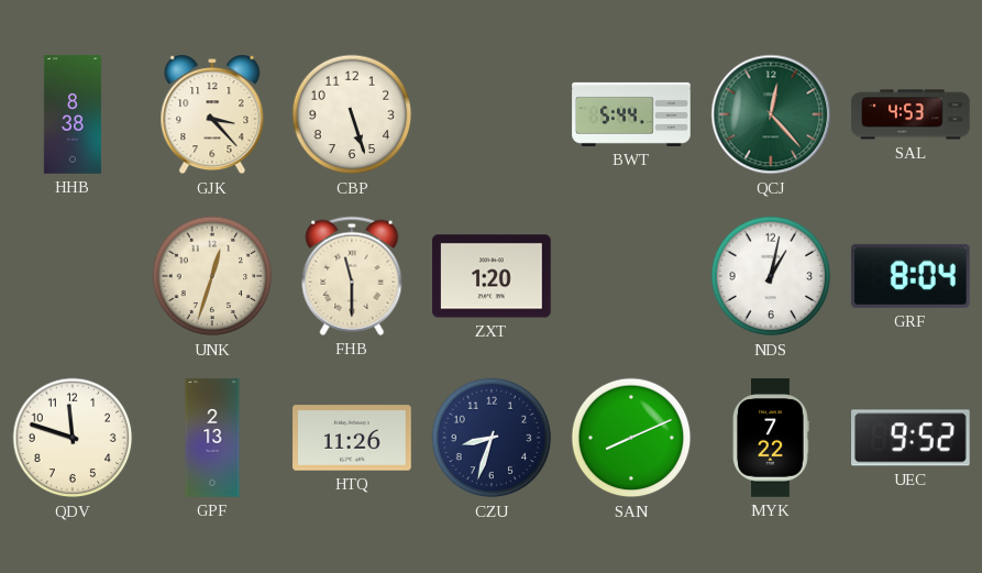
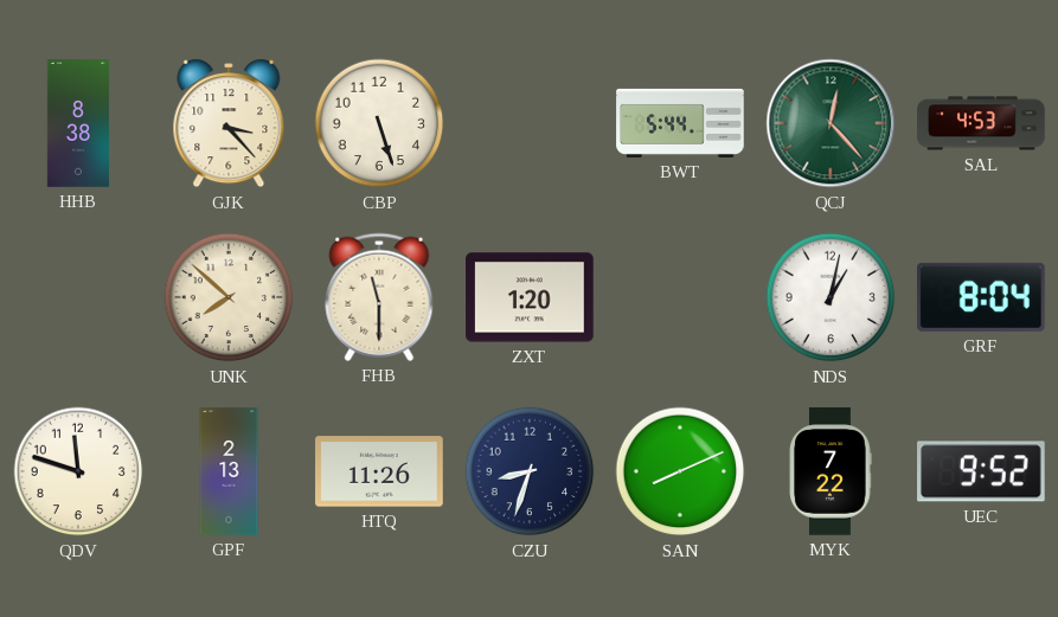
UNK: 12:33 -> 7:52 (229, 297)
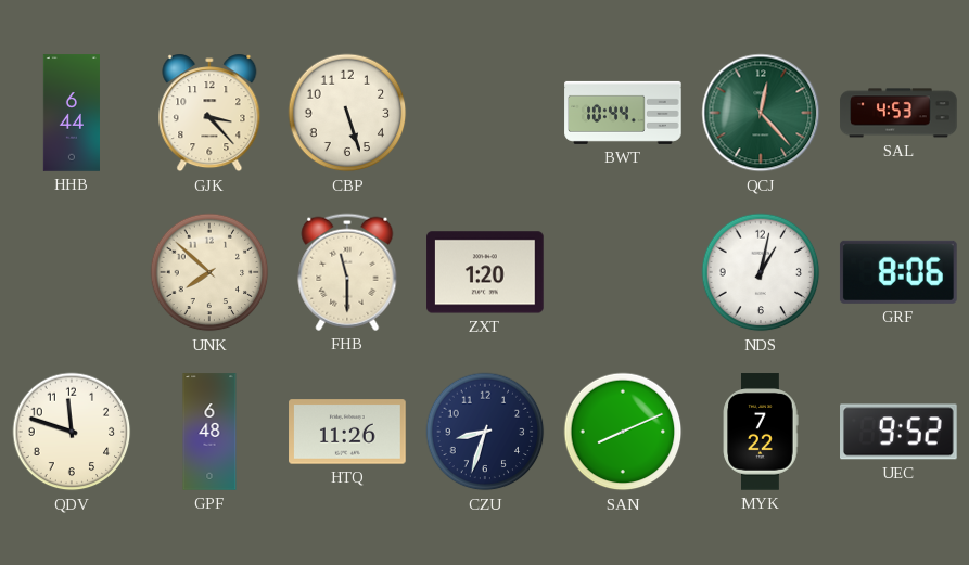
HHB: 8:38 -> 6:44 (72, 113)
BWT: 5:44 -> 10:44 (623, 113)
GRF: 8:04 -> 8:06 (898, 272)
GPF: 2:13 -> 6:48 (209, 432)
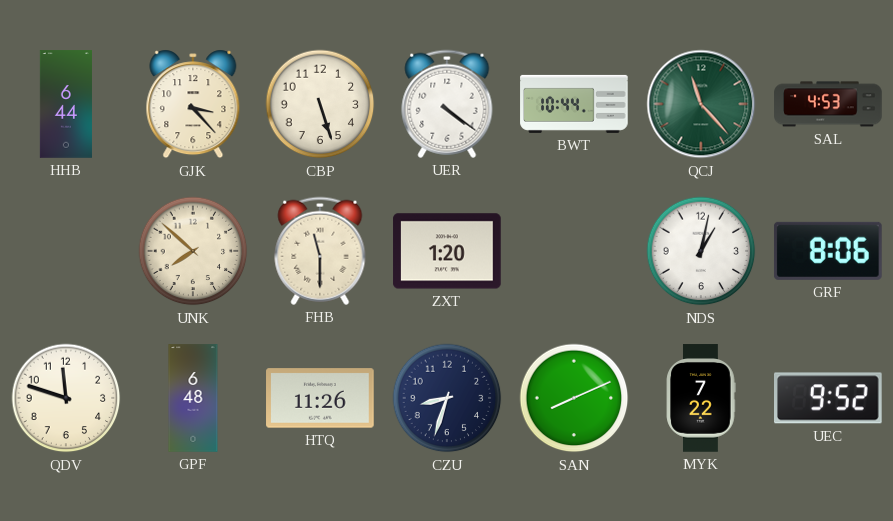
UER: none -> 4:21 (447, 104)
QCJ: 12:23 -> 11:23 (701, 104)
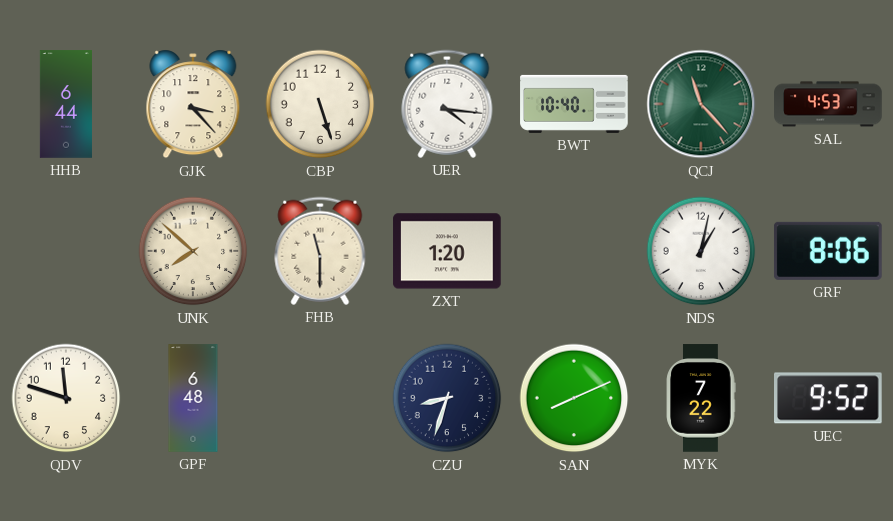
UER: 4:21 -> 4:16 (447, 104)
BWT: 10:44 -> 10:40 (574, 104)
HTQ: 11:26 -> none (320, 398)
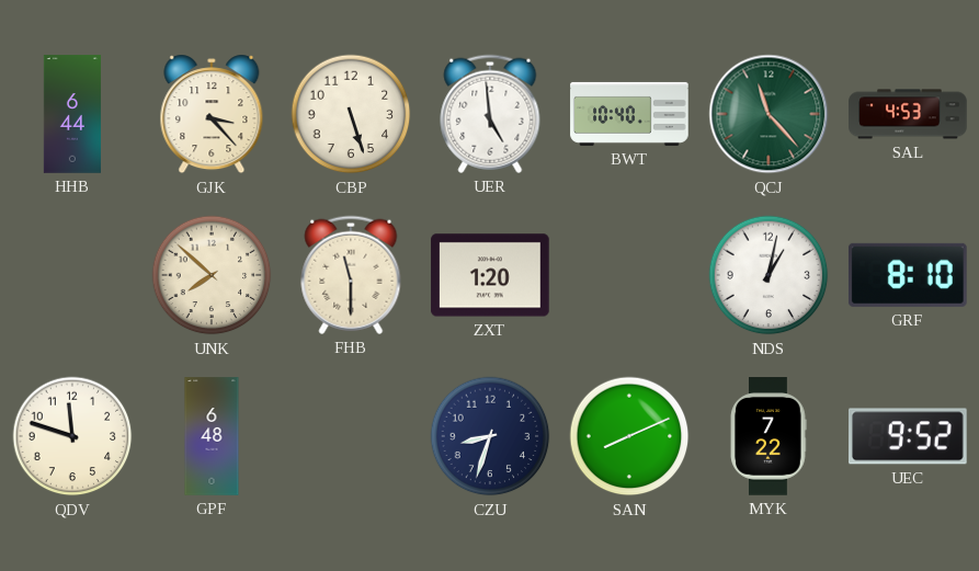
UER: 4:16 -> 4:59 (490, 114)
GRF: 8:06 -> 8:10 (908, 275)
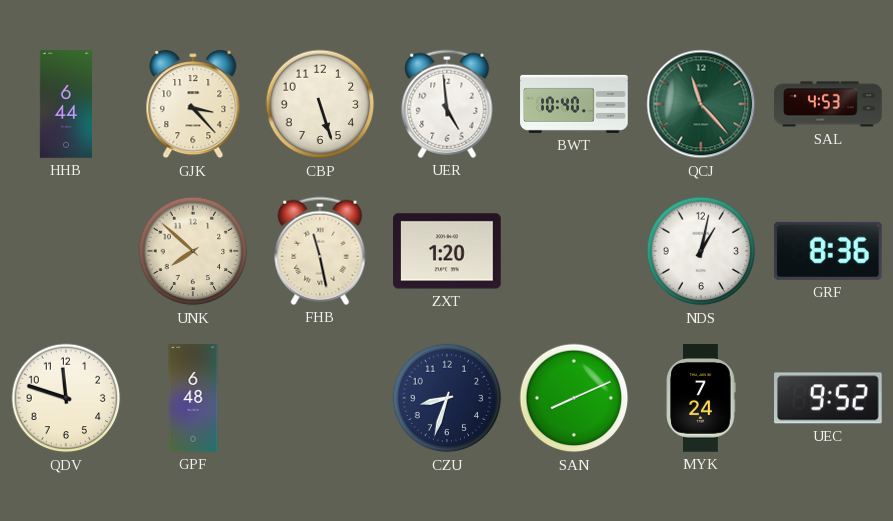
FHB: 11:30 -> 11:28 (320, 251)
GRF: 8:10 -> 8:36 (828, 251)
MYK: 7:22 -> 7:24 (701, 398)
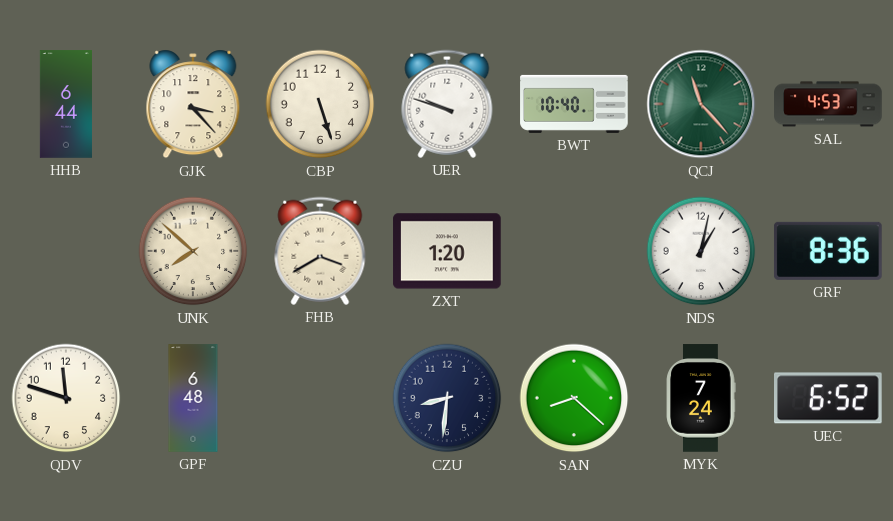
UER: 4:59 -> 9:48 (447, 104)
FHB: 11:28 -> 3:40 (320, 251)
CZU: 8:33 -> 8:31 (447, 398)
SAN: 8:11 -> 8:22 (574, 398)
UEC: 9:52 -> 6:52 (829, 398)
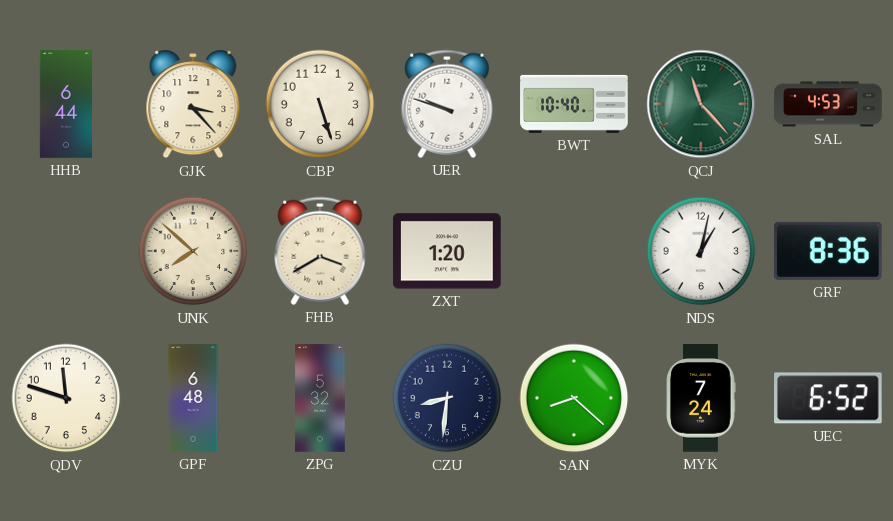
ZPG: none -> 5:32 (320, 398)
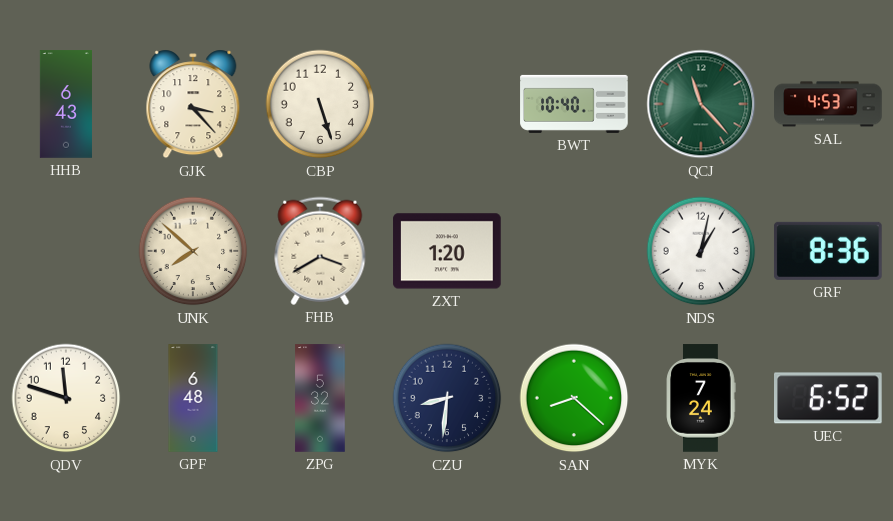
HHB: 6:44 -> 6:43 (66, 104)
UER: 9:48 -> none (447, 104)
